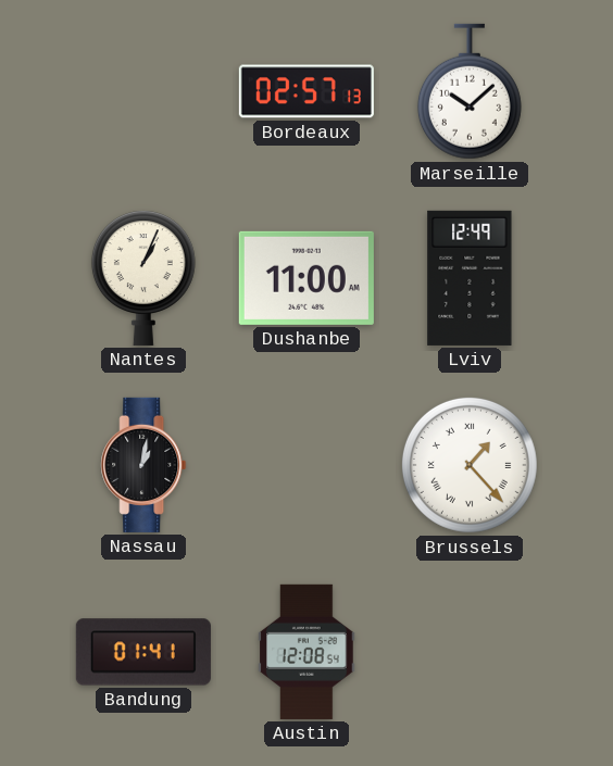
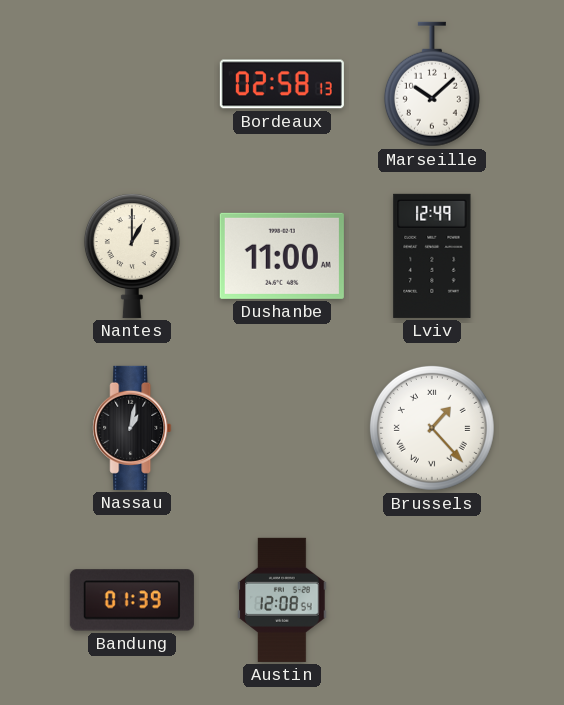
Bordeaux: 02:57 -> 02:58 (282, 84)
Nantes: 1:04 -> 1:00 (132, 256)
Bandung: 01:41 -> 01:39 (132, 600)
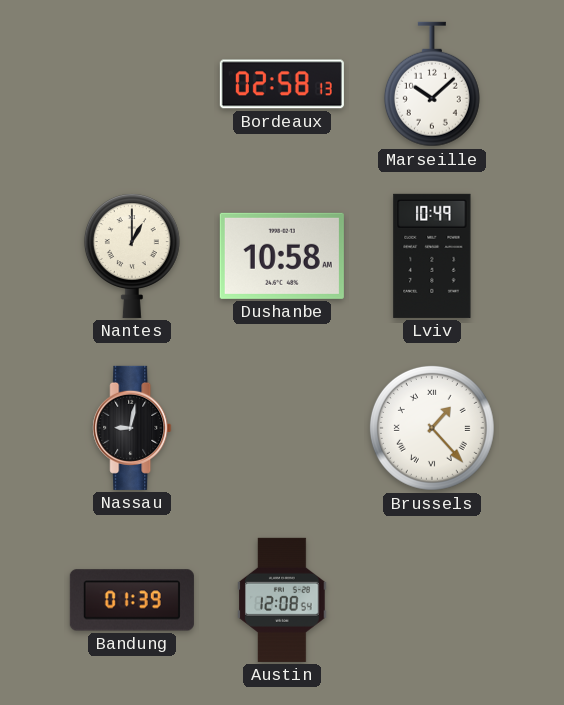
Dushanbe: 11:00 -> 10:58 (282, 256)
Lviv: 12:49 -> 10:49 (432, 256)
Nassau: 1:02 -> 9:02 (132, 428)
